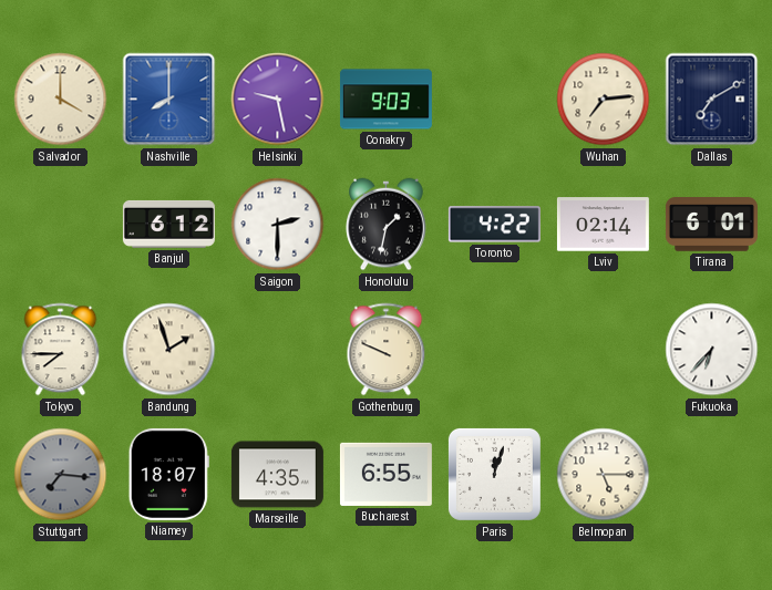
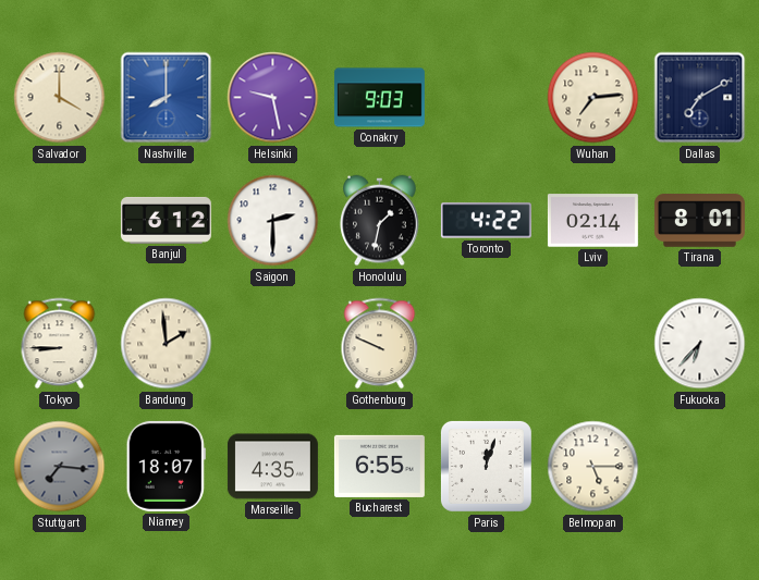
Tirana: 6:01 -> 8:01 (699, 221)
Tokyo: 7:45 -> 8:45 (60, 344)
Bandung: 1:57 -> 1:59 (167, 344)
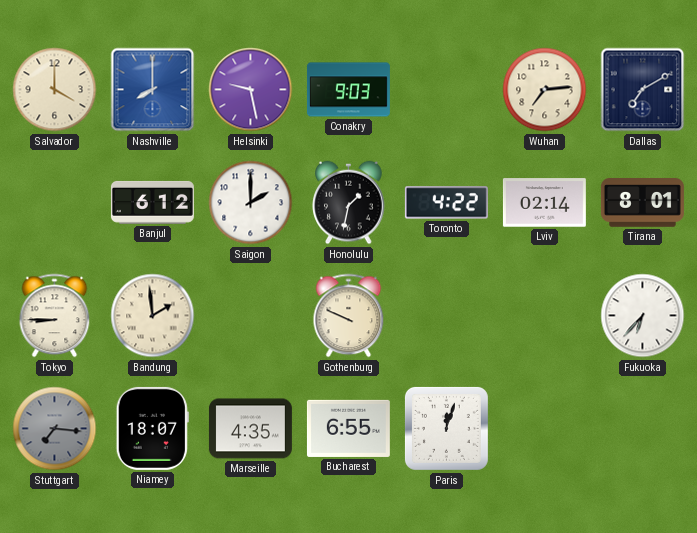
Saigon: 2:30 -> 2:00 (251, 203)
Belmopan: 5:15 -> none (593, 467)
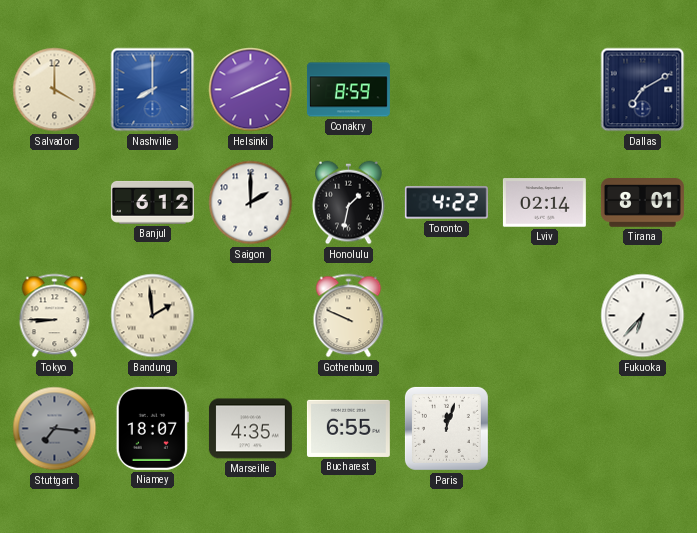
Helsinki: 9:28 -> 8:11 (251, 90)
Conakry: 9:03 -> 8:59 (348, 90)
Wuhan: 7:14 -> none (545, 90)
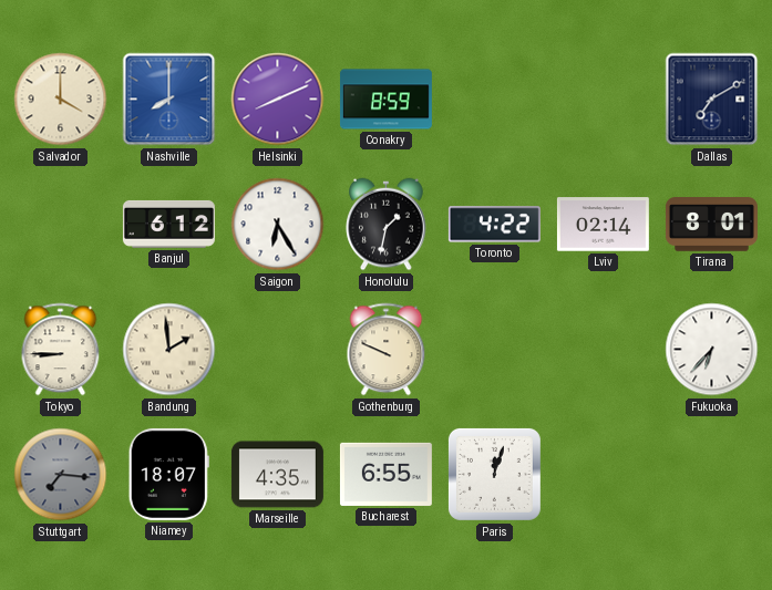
Saigon: 2:00 -> 6:25 (278, 225)
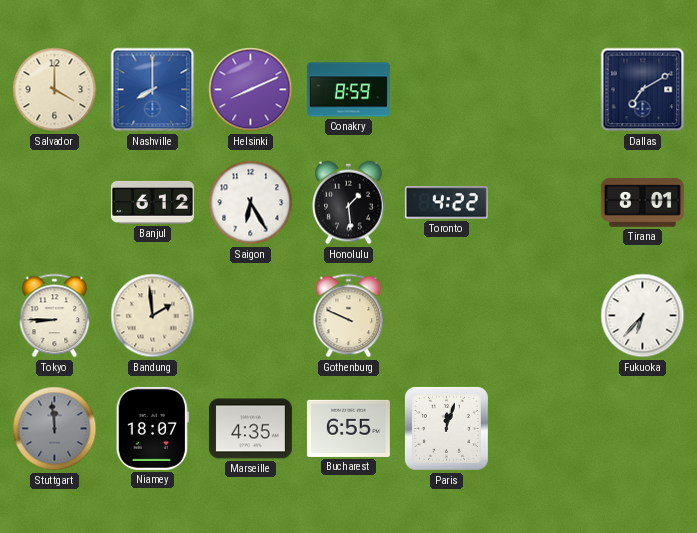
Honolulu: 1:32 -> 1:29 (349, 203)
Lviv: 02:14 -> none (603, 225)
Stuttgart: 7:16 -> 11:59 (55, 429)
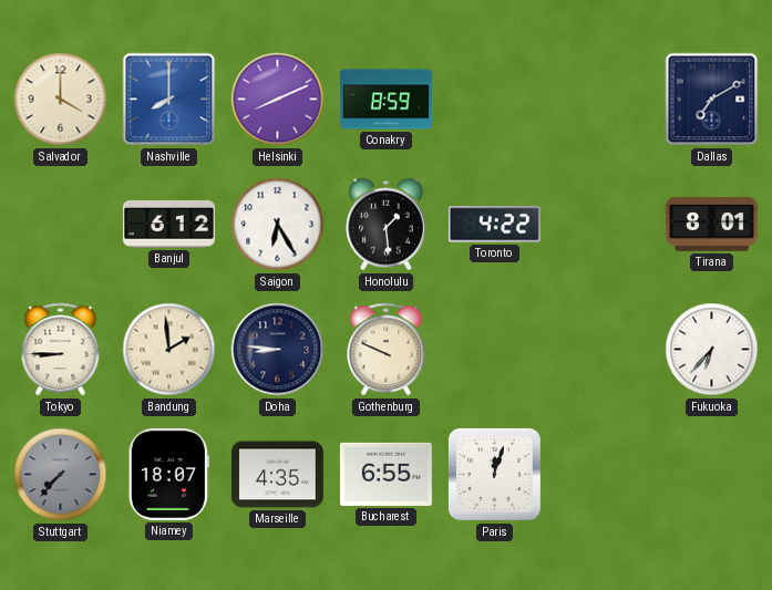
Doha: none -> 8:46 (278, 350)
Stuttgart: 11:59 -> 7:37 (61, 475)
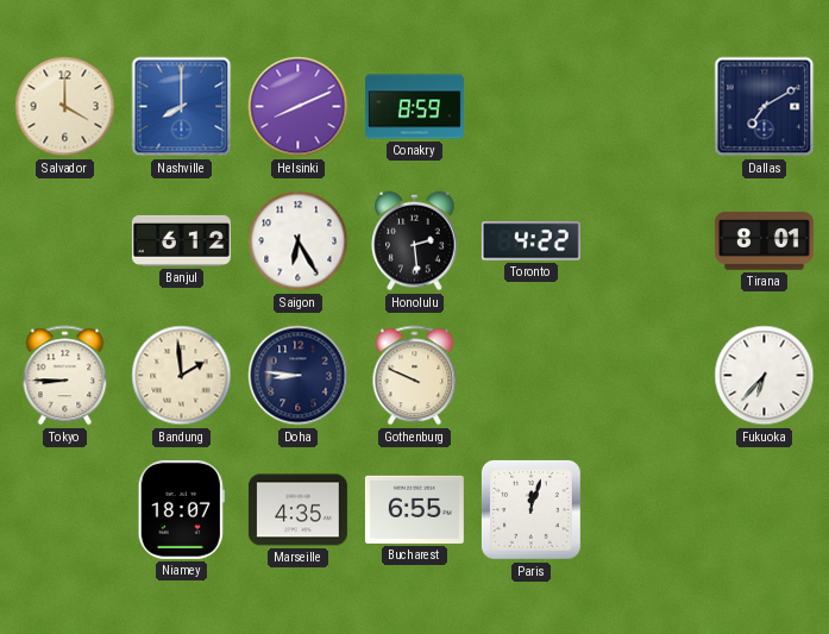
Honolulu: 1:29 -> 2:29 (415, 241)
Stuttgart: 7:37 -> none (61, 475)
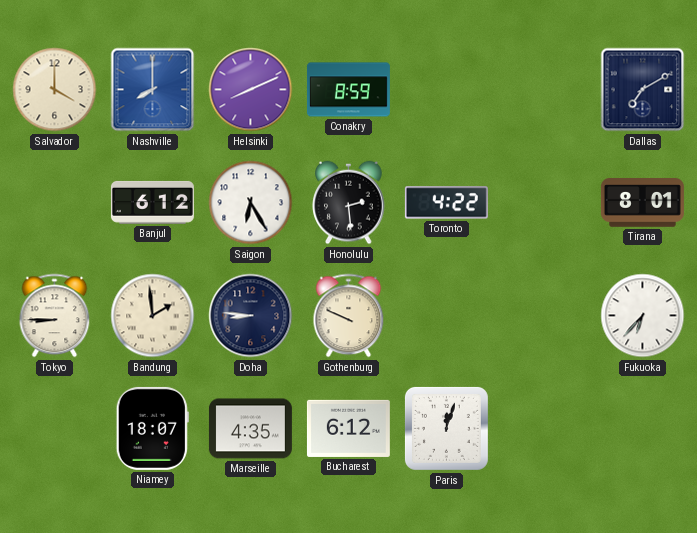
Bucharest: 6:55 -> 6:12 (348, 428)
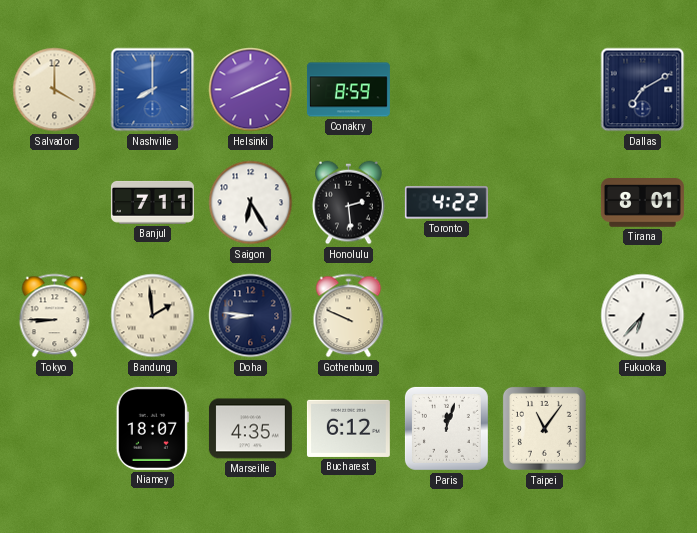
Banjul: 6:12 -> 7:11 (152, 202)
Taipei: none -> 11:06 (544, 428)
